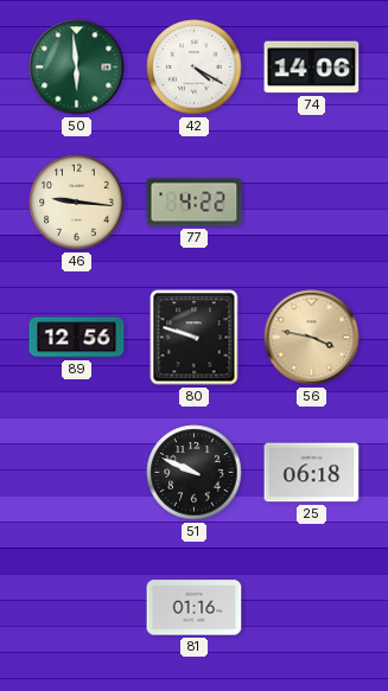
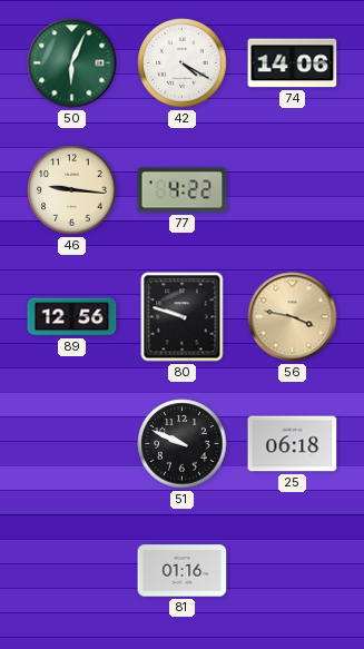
50: 5:59 -> 6:04 (72, 63)
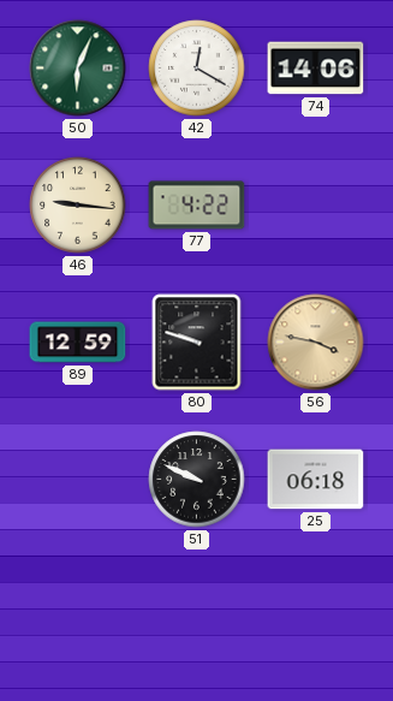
42: 4:20 -> 12:20 (197, 69)
89: 12:56 -> 12:59 (78, 343)
81: 01:16 -> none (183, 571)
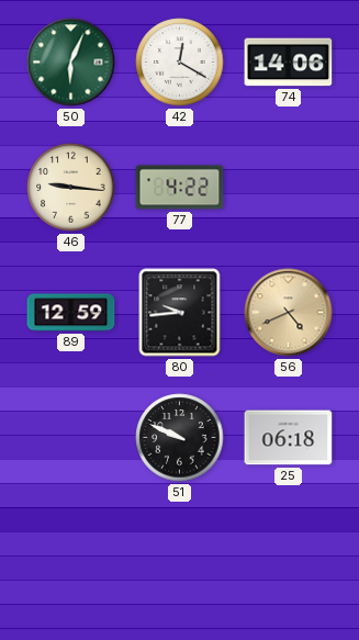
80: 9:48 -> 9:44 (180, 313)
56: 3:47 -> 4:41 (289, 313)
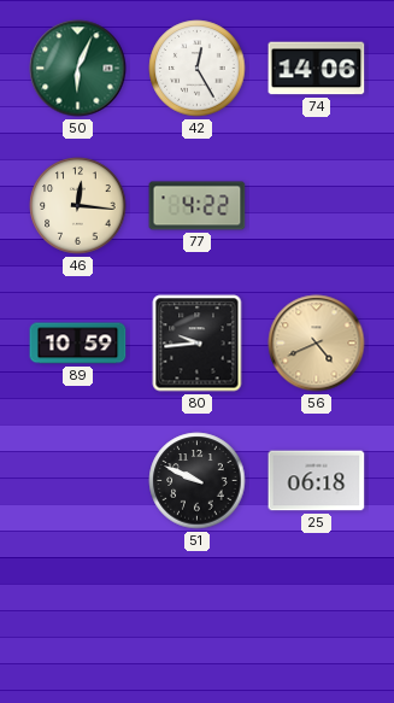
42: 12:20 -> 12:25 (198, 69)
46: 9:16 -> 12:16 (78, 206)
89: 12:59 -> 10:59 (78, 344)
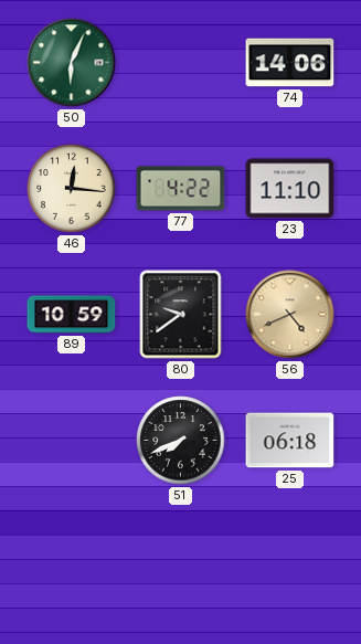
42: 12:25 -> none (198, 69)
23: none -> 11:10 (290, 189)
80: 9:44 -> 9:39 (181, 315)
51: 9:49 -> 7:41 (181, 441)
